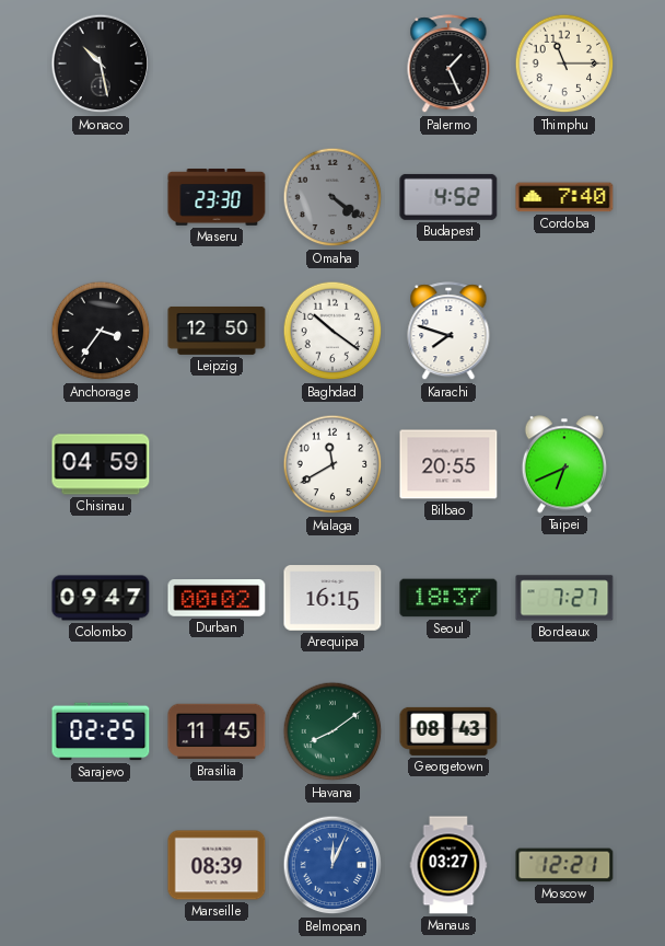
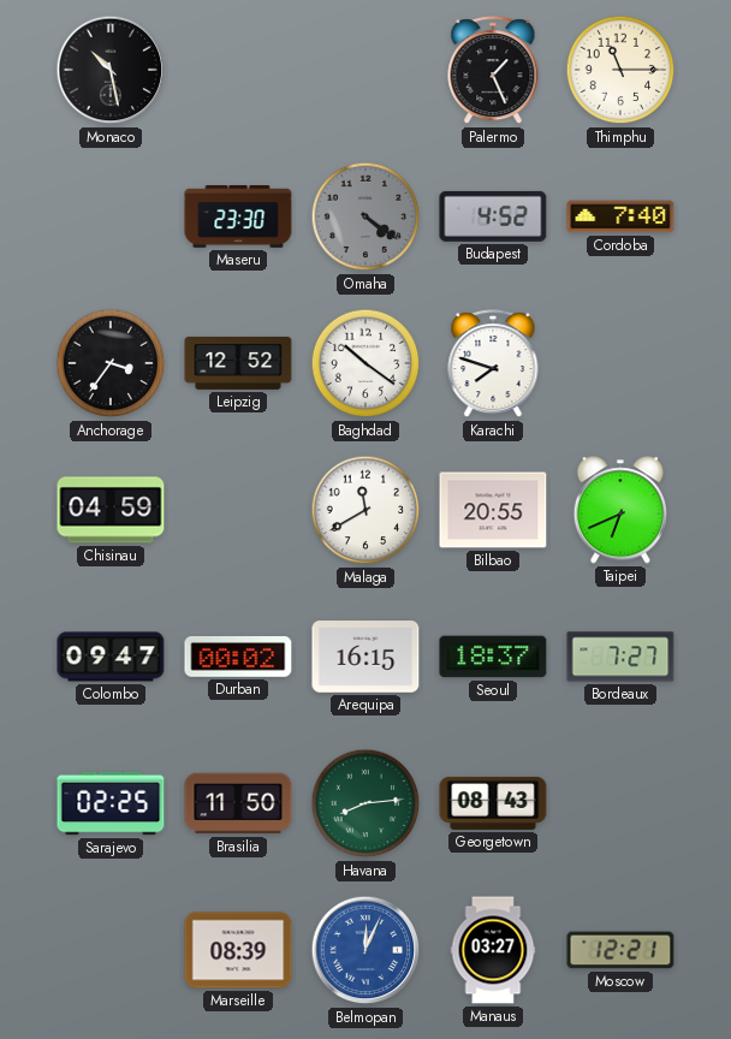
Leipzig: 12:50 -> 12:52 (238, 363)
Brasilia: 11:45 -> 11:50 (238, 803)
Havana: 8:09 -> 8:14 (365, 803)
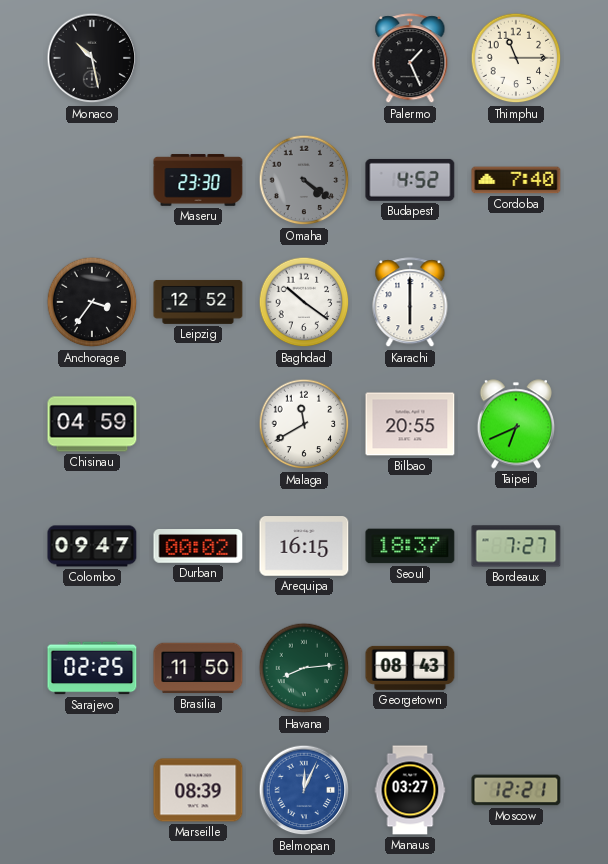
Karachi: 7:48 -> 6:00 (410, 303)
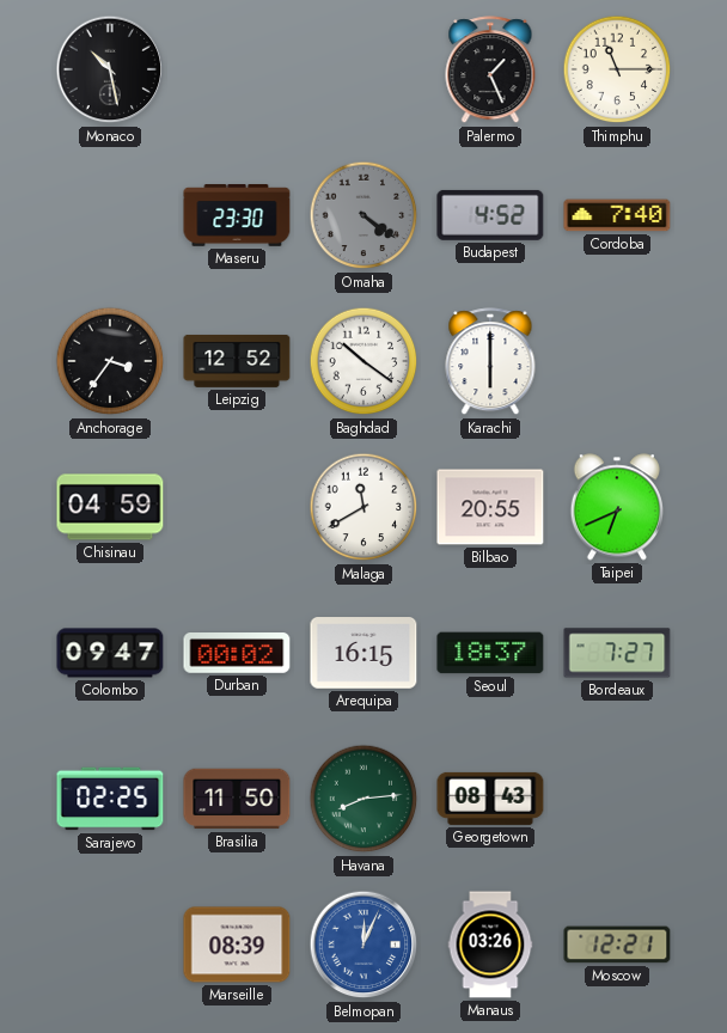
Manaus: 03:27 -> 03:26 (490, 945)
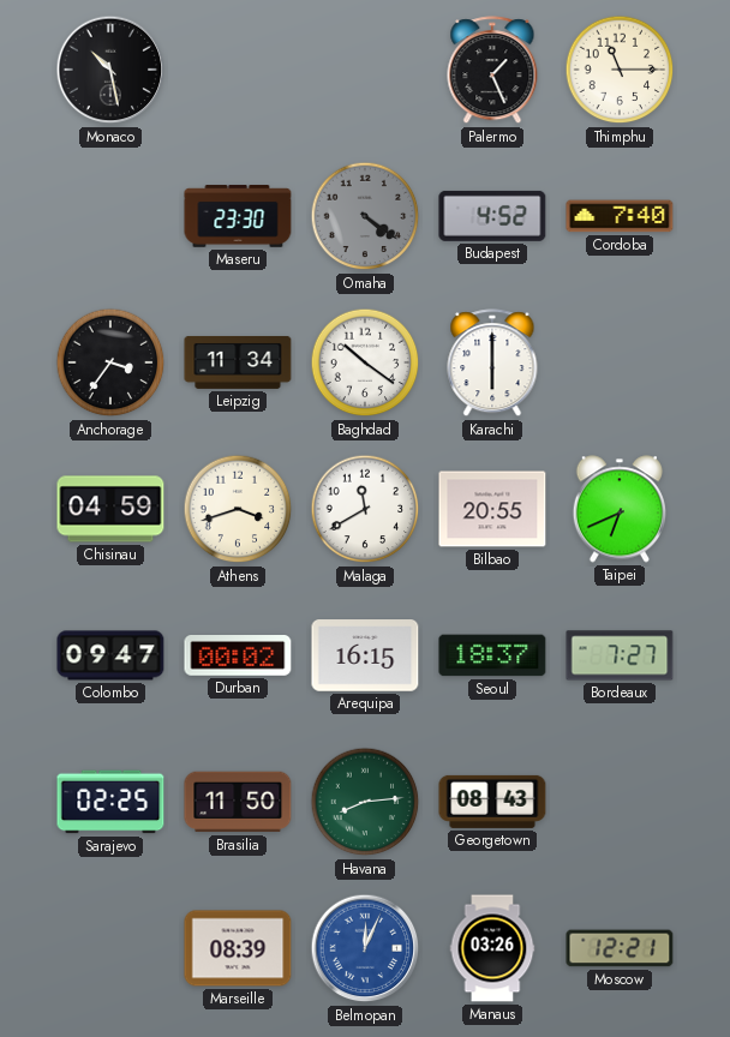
Leipzig: 12:52 -> 11:34 (238, 362)
Athens: none -> 3:42 (238, 509)
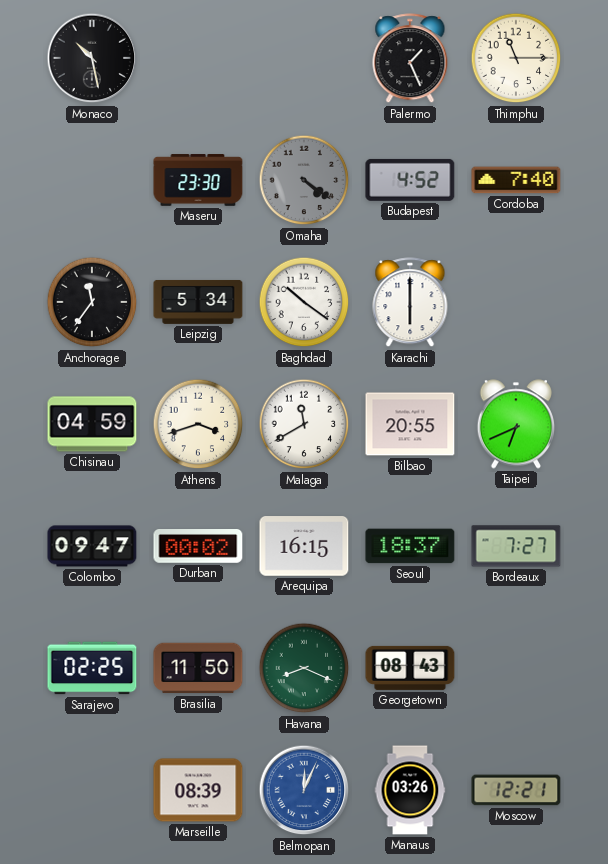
Anchorage: 3:36 -> 11:36 (92, 302)
Leipzig: 11:34 -> 5:34 (198, 302)
Havana: 8:14 -> 8:19 (304, 668)
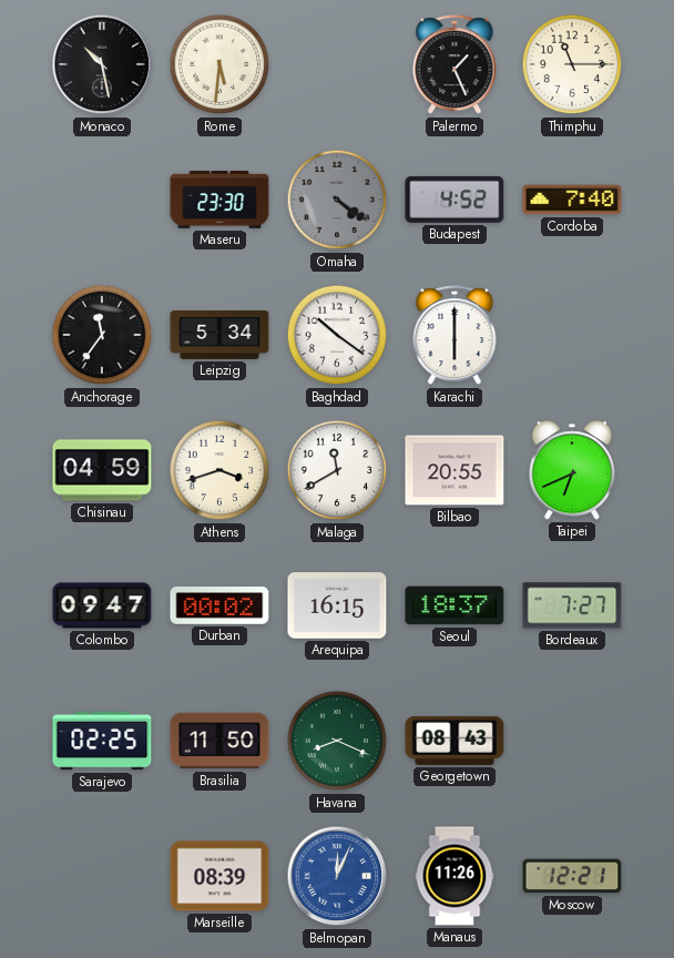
Rome: none -> 5:31 (219, 64)
Manaus: 03:26 -> 11:26 (455, 876)
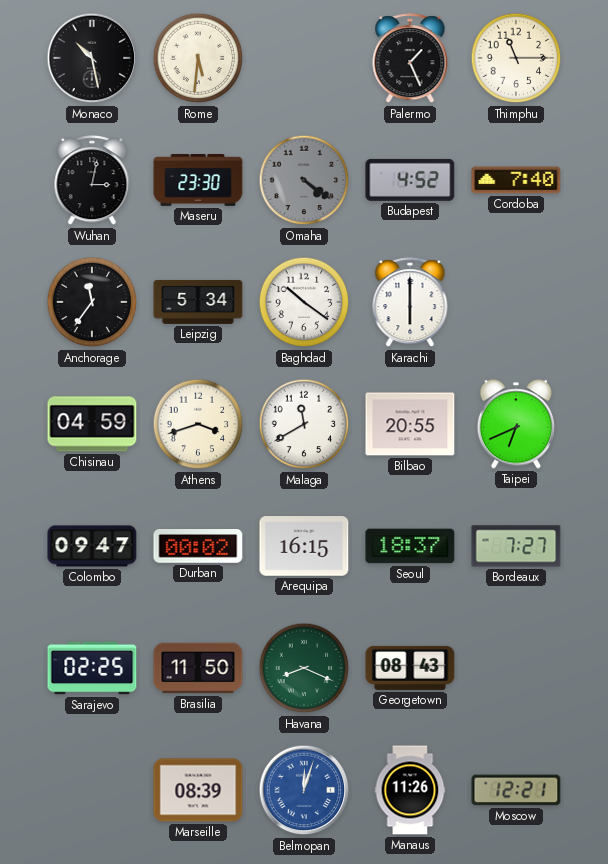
Wuhan: none -> 3:02 (92, 181)
Belmopan: 12:04 -> 12:03 (304, 790)
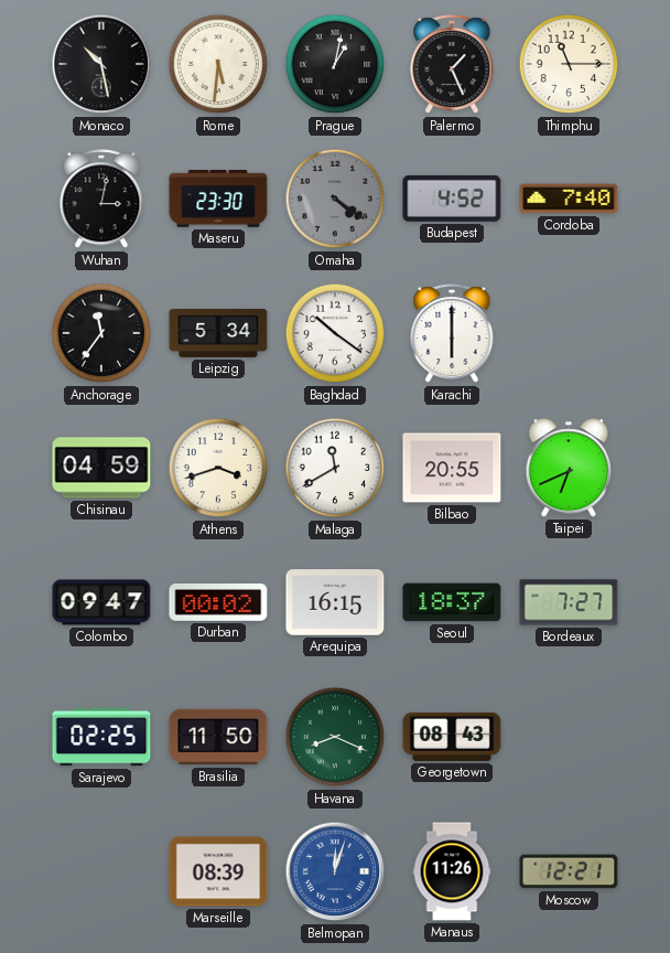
Prague: none -> 1:02 (335, 64)
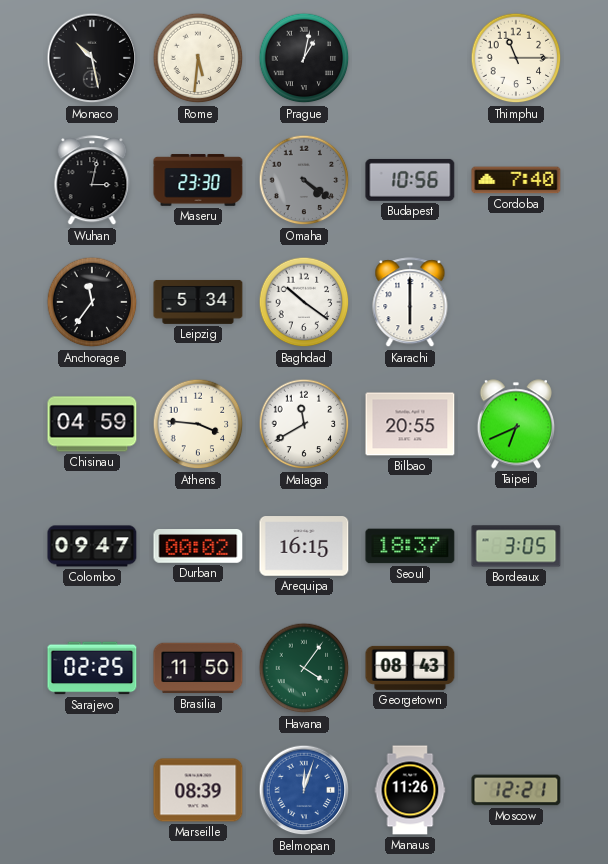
Palermo: 1:26 -> none (452, 65)
Budapest: 4:52 -> 10:56 (410, 180)
Athens: 3:42 -> 3:46 (198, 424)
Bordeaux: 7:27 -> 3:05 (516, 546)
Havana: 8:19 -> 4:06 (304, 668)
